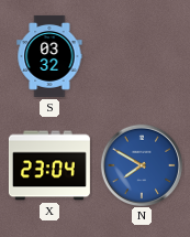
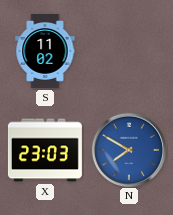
S: 03:32 -> 11:02 (45, 51)
X: 23:04 -> 23:03 (45, 150)
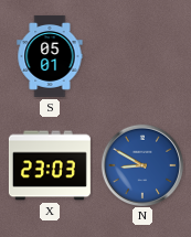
S: 11:02 -> 05:01 (50, 56)
N: 7:50 -> 8:50 (141, 164)
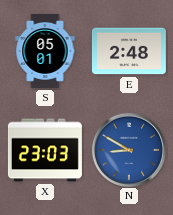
E: none -> 2:48 (129, 51)
